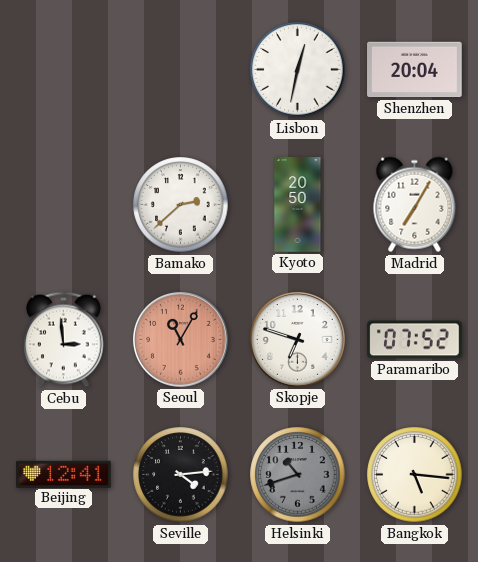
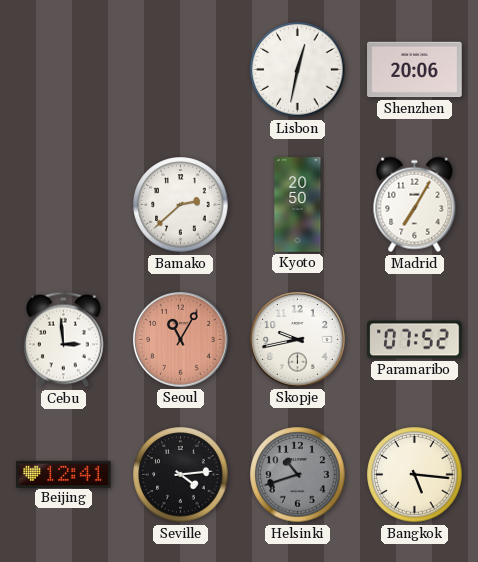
Shenzhen: 20:04 -> 20:06 (415, 70)
Skopje: 6:48 -> 9:43 (298, 340)
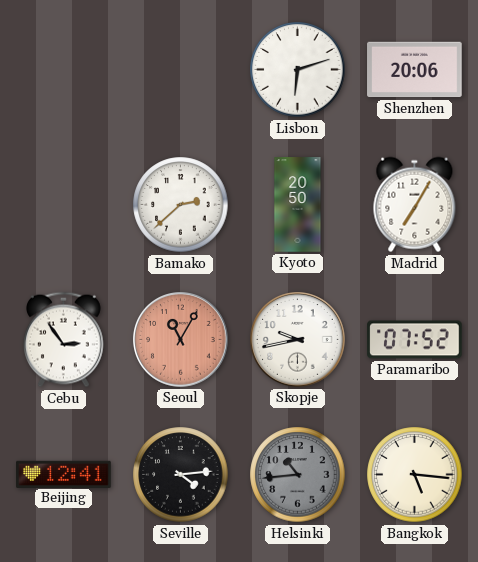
Lisbon: 12:32 -> 6:12 (298, 70)
Cebu: 2:59 -> 2:54 (64, 340)
Helsinki: 10:42 -> 10:44 (298, 475)
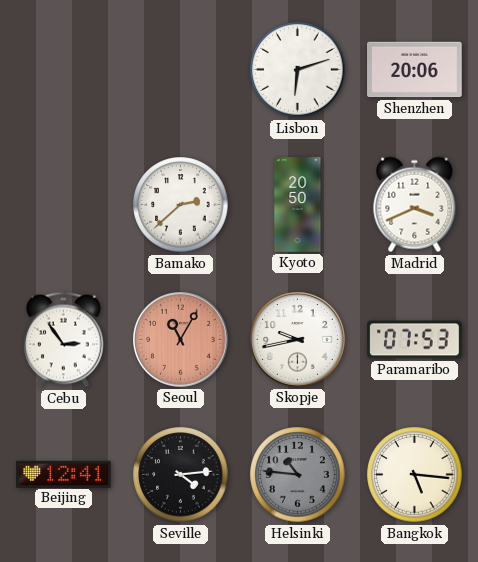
Madrid: 7:05 -> 3:41 (415, 205)
Paramaribo: 07:52 -> 07:53 (415, 340)
Helsinki: 10:44 -> 10:46 (298, 475)
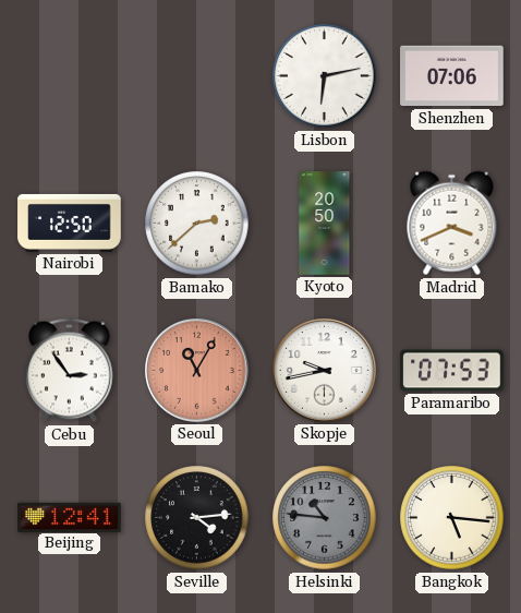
Lisbon: 6:12 -> 6:13 (325, 76)
Shenzhen: 20:06 -> 07:06 (452, 76)
Nairobi: none -> 12:50 (70, 223)
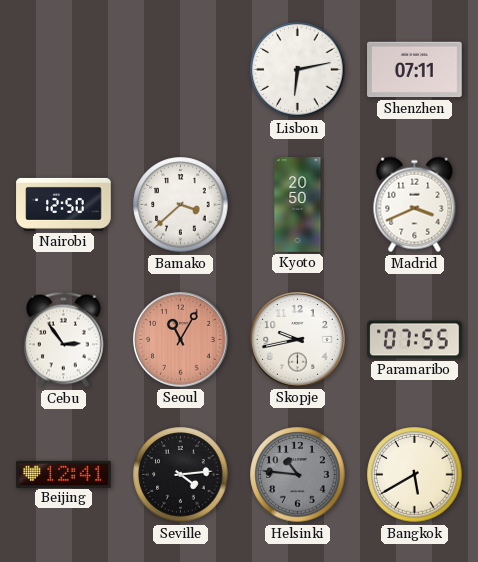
Shenzhen: 07:06 -> 07:11 (415, 70)
Bamako: 2:38 -> 3:38 (181, 205)
Paramaribo: 07:53 -> 07:55 (415, 340)
Bangkok: 5:16 -> 5:40 (415, 475)
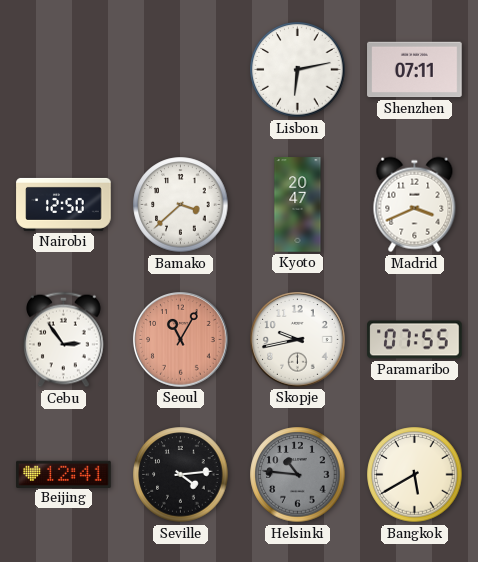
Kyoto: 20:50 -> 20:47 (298, 205)
